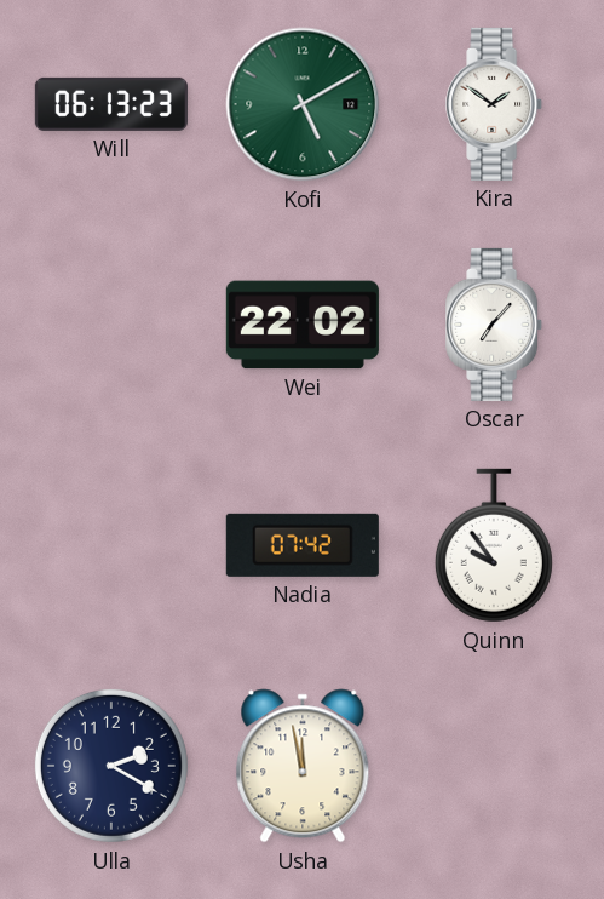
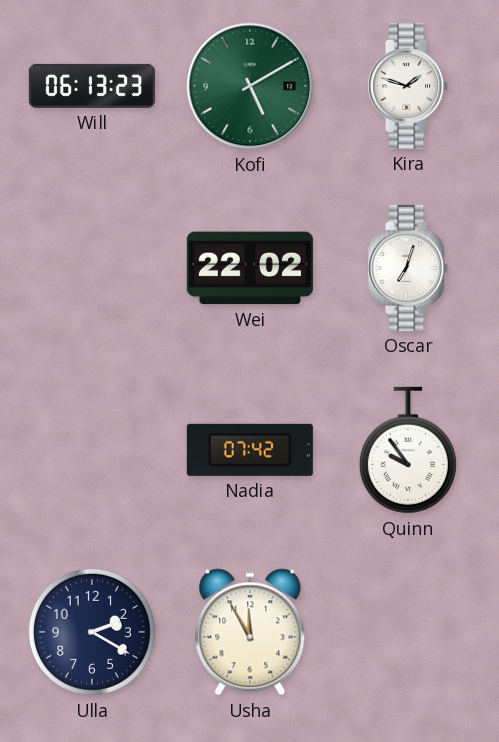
Kira: 1:51 -> 1:48 (409, 86)
Oscar: 7:07 -> 7:03 (409, 268)
Usha: 11:58 -> 11:55 (250, 632)
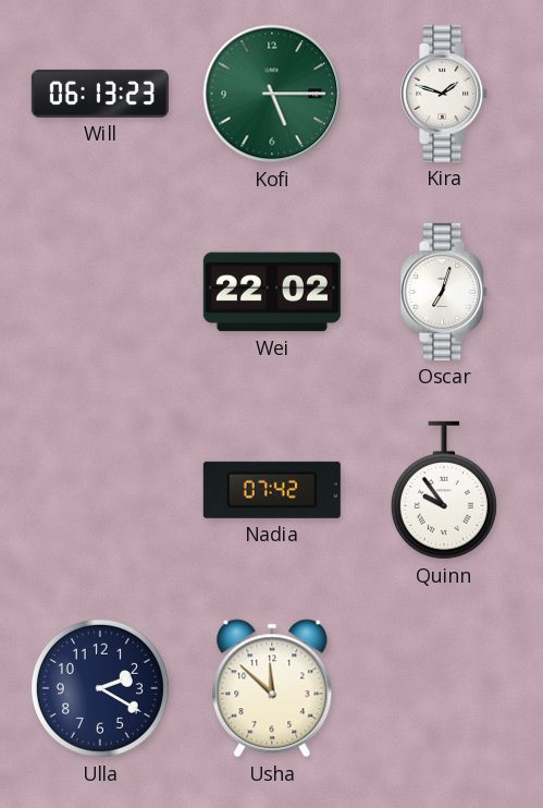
Kofi: 5:10 -> 5:15 (272, 94)
Usha: 11:55 -> 11:52 (272, 688)
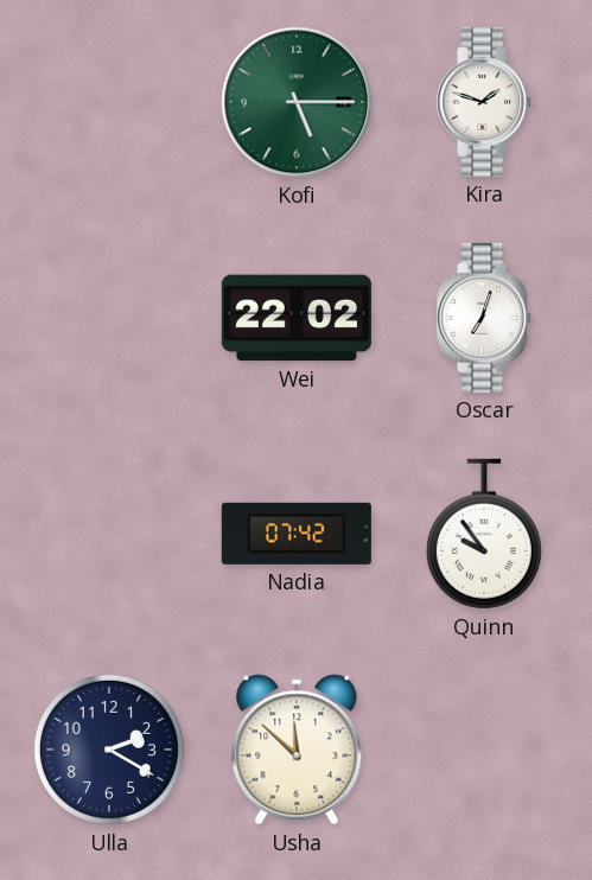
Will: 06:13 -> none (100, 94)
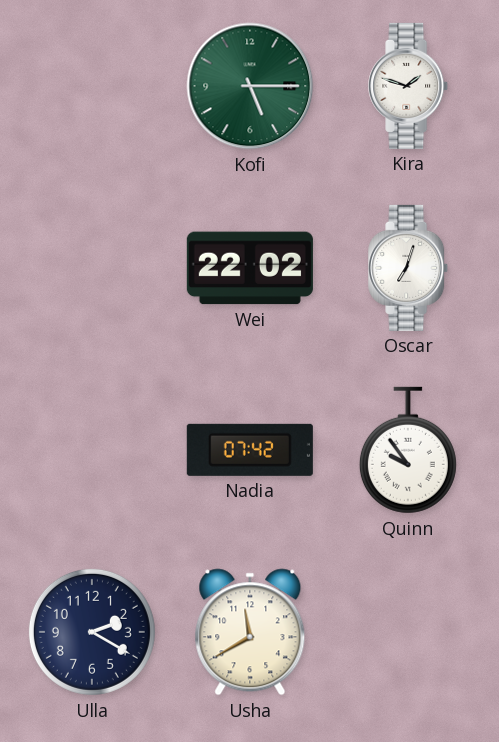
Usha: 11:52 -> 11:40 (250, 632)
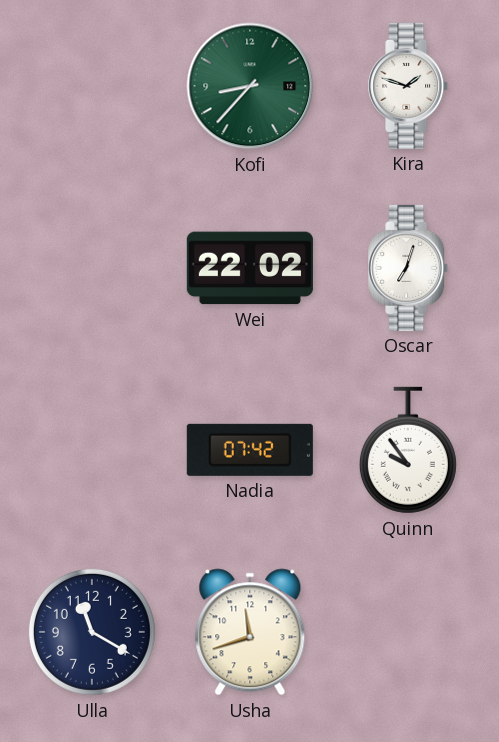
Kofi: 5:15 -> 8:37 (250, 86)
Ulla: 2:20 -> 11:20 (92, 632)
Usha: 11:40 -> 11:42 (250, 632)
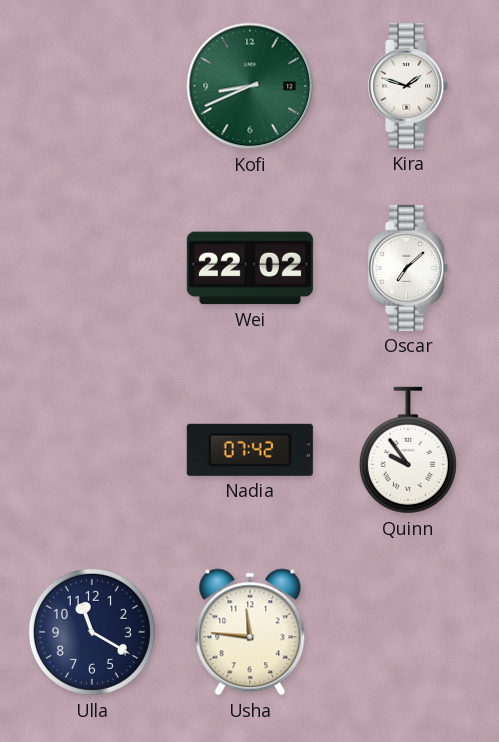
Kofi: 8:37 -> 8:41 (250, 86)
Oscar: 7:03 -> 7:08 (409, 268)
Usha: 11:42 -> 11:46 (250, 632)
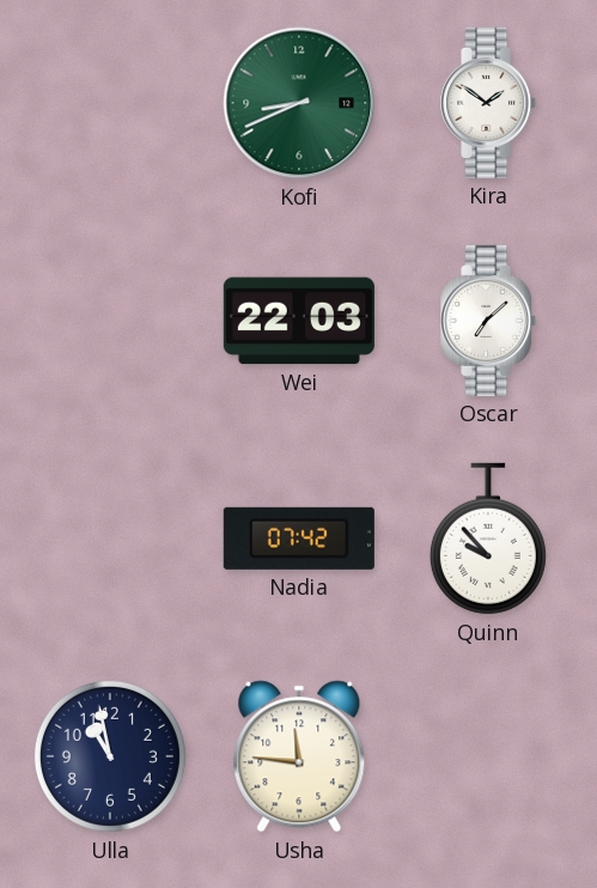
Kira: 1:48 -> 1:51 (489, 103)
Wei: 22:02 -> 22:03 (299, 321)
Quinn: 9:54 -> 9:53 (488, 539)
Ulla: 11:20 -> 10:58 (110, 756)
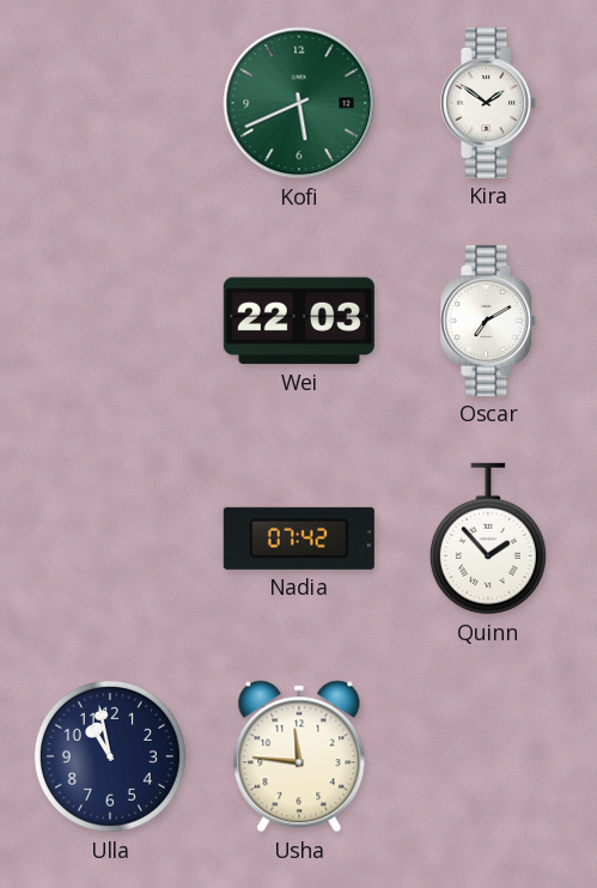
Kofi: 8:41 -> 5:41 (299, 103)
Oscar: 7:08 -> 7:10 (489, 321)
Quinn: 9:53 -> 1:53 (488, 539)
